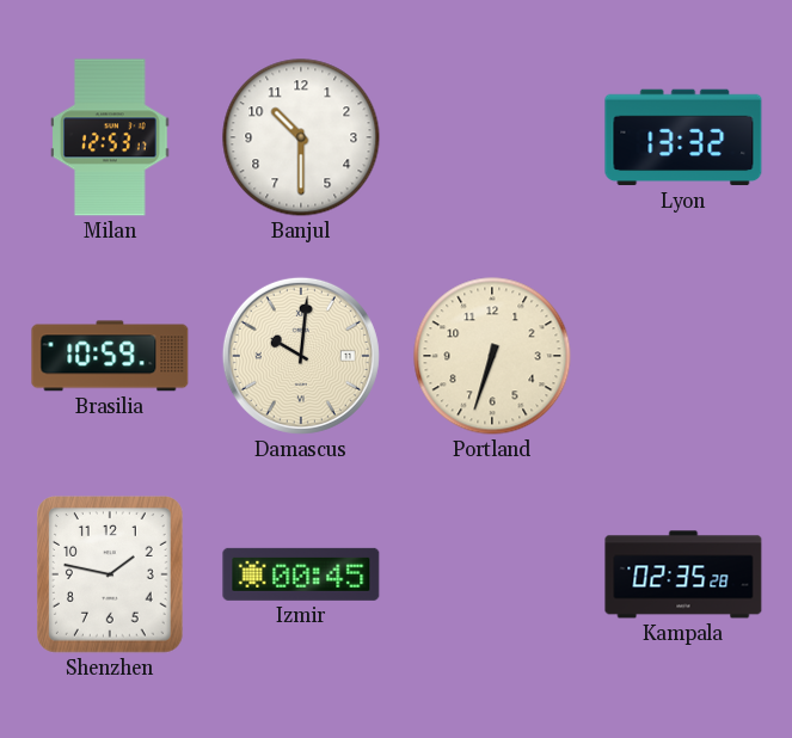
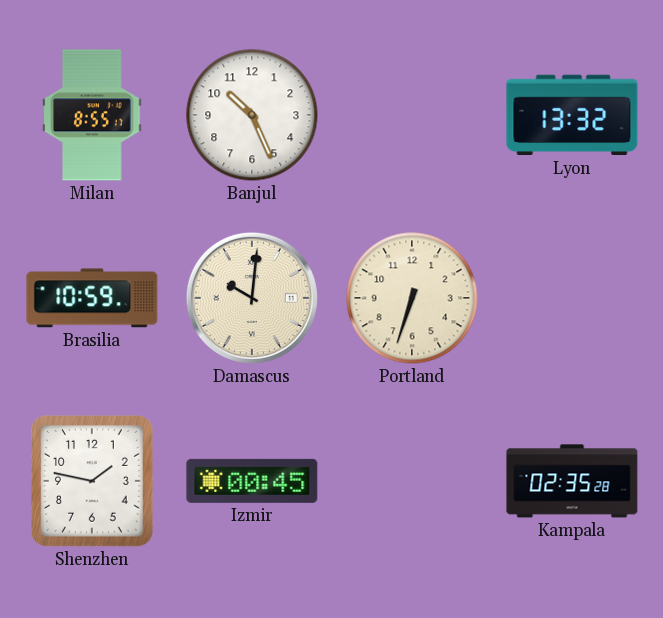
Milan: 12:53 -> 8:55 (92, 115)
Banjul: 10:30 -> 10:26 (252, 115)
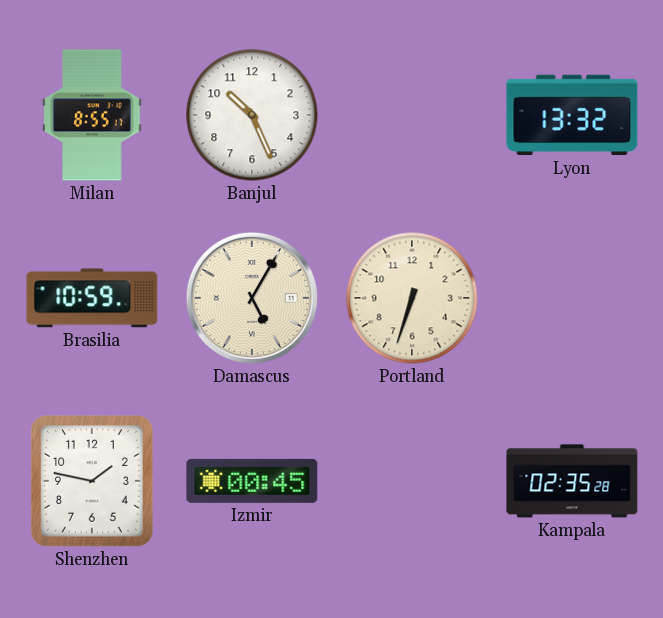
Damascus: 10:01 -> 5:05 (252, 298)
